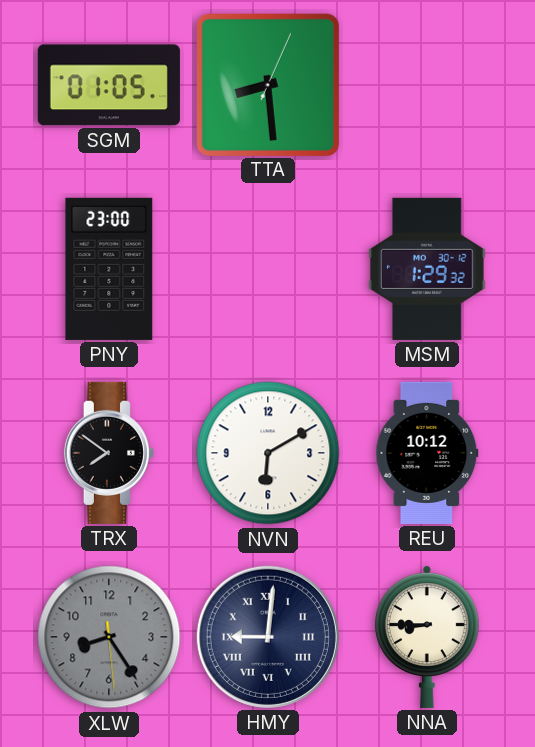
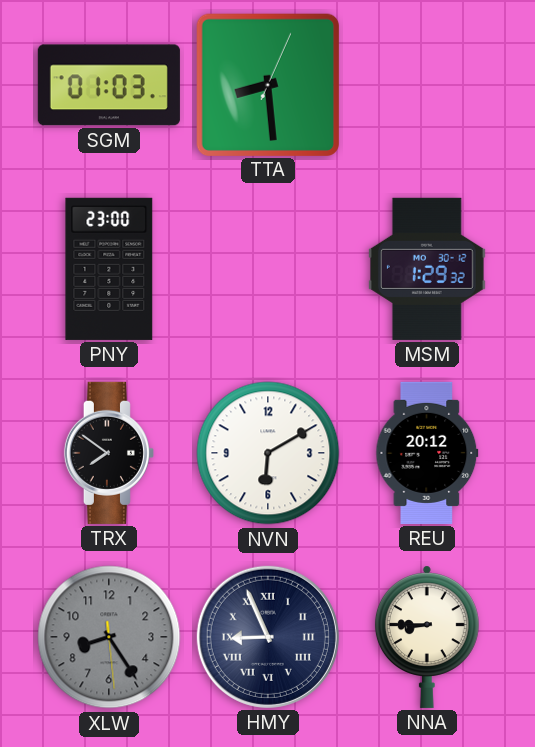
SGM: 01:05 -> 01:03 (109, 85)
REU: 10:12 -> 20:12 (427, 453)
HMY: 9:01 -> 8:56 (268, 637)
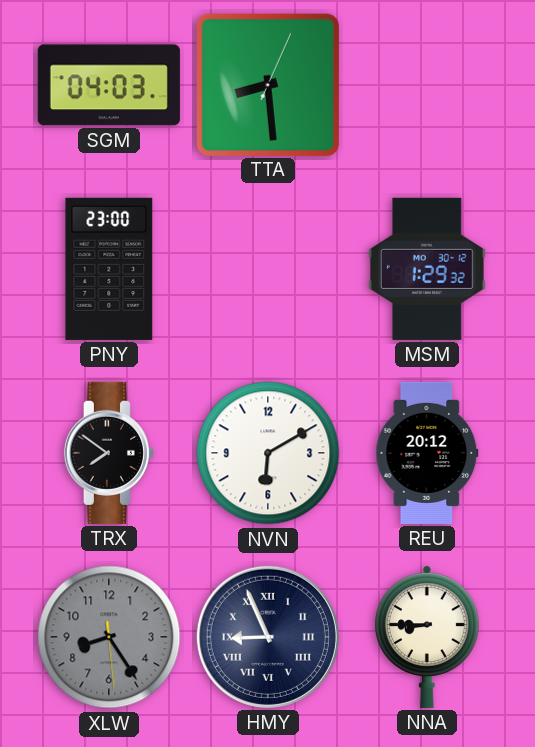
SGM: 01:03 -> 04:03 (109, 85)
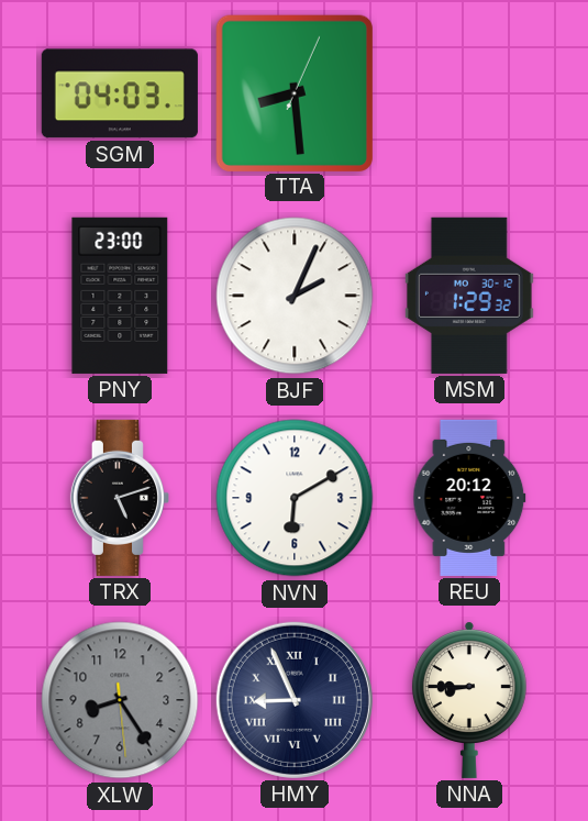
BJF: none -> 2:04 (295, 296)
TRX: 7:51 -> 5:12 (120, 498)
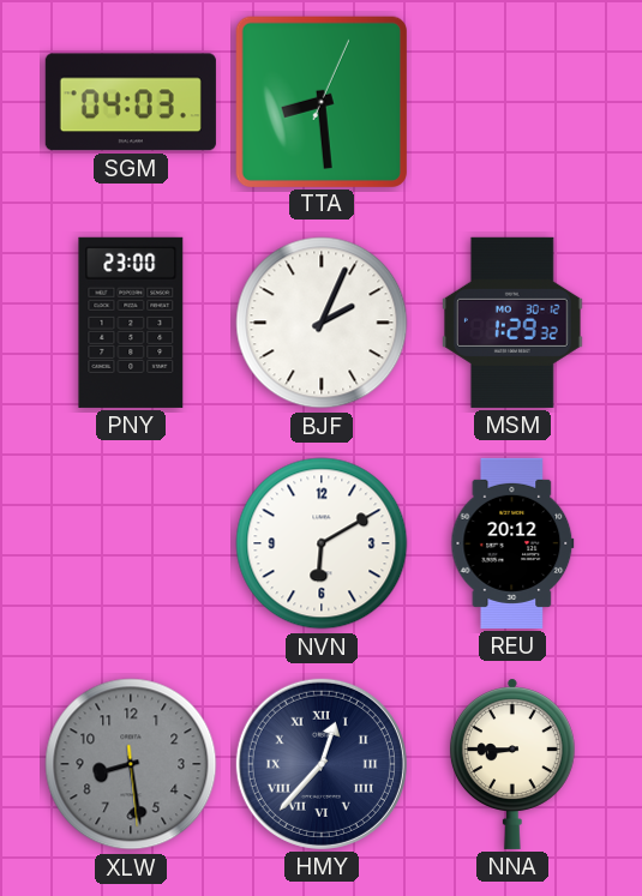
TRX: 5:12 -> none (120, 498)
XLW: 8:24 -> 8:28 (131, 764)
HMY: 8:56 -> 12:37 (322, 764)
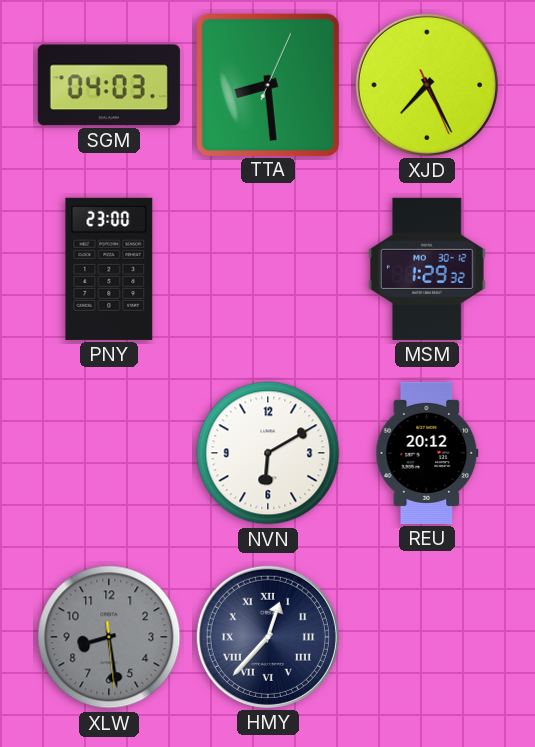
XJD: none -> 7:25 (427, 85)
BJF: 2:04 -> none (322, 323)
NNA: 8:45 -> none (512, 764)
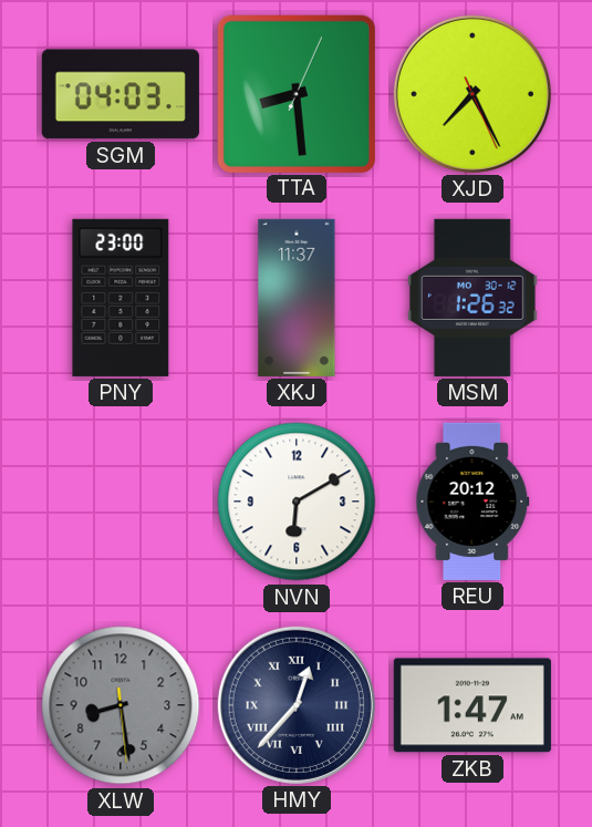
XKJ: none -> 11:37 (297, 298)
MSM: 1:29 -> 1:26 (472, 298)
ZKB: none -> 1:47 (472, 705)
